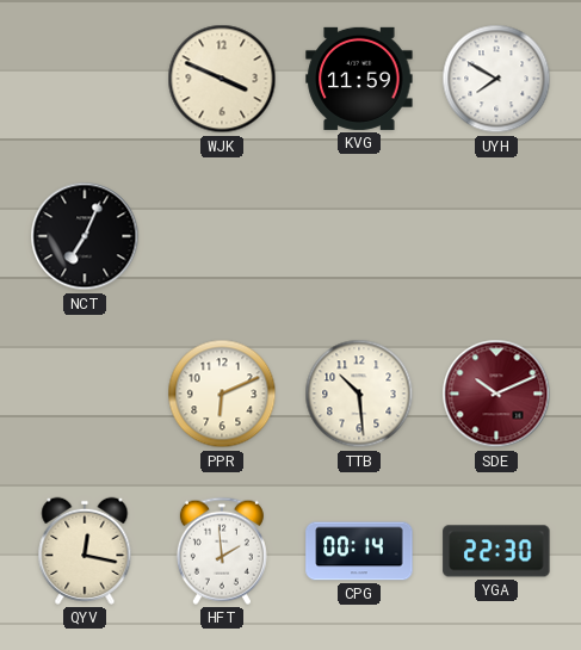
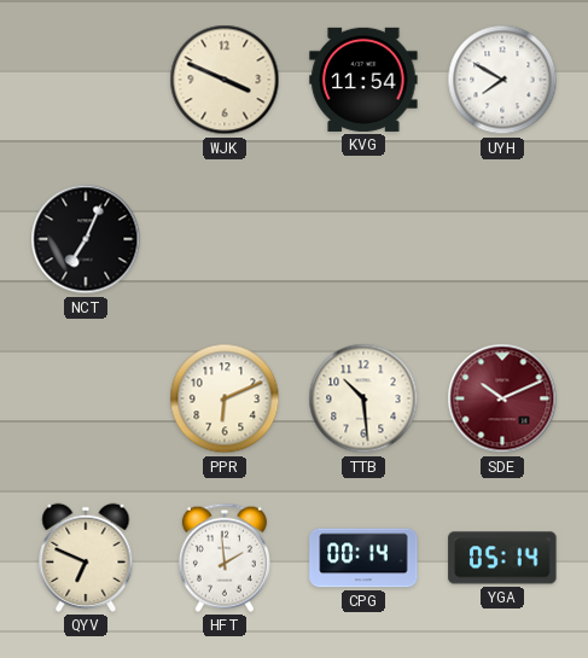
KVG: 11:59 -> 11:54 (363, 80)
QYV: 12:17 -> 6:49 (86, 558)
YGA: 22:30 -> 05:14 (502, 558)
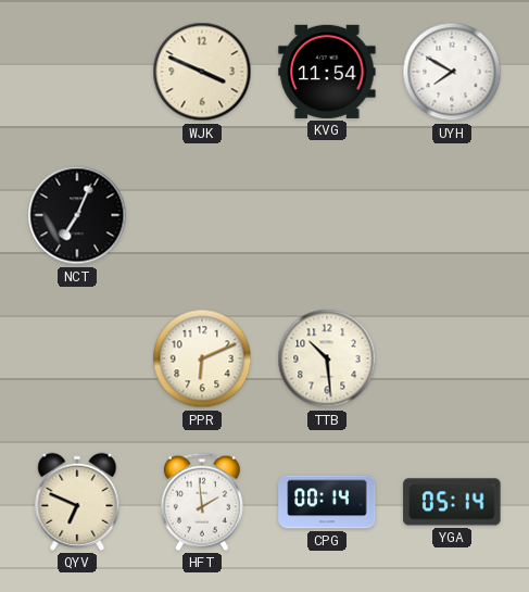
SDE: 10:11 -> none (502, 398)
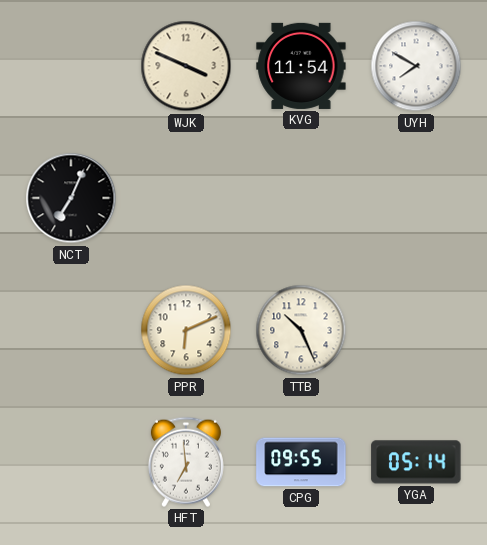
TTB: 10:29 -> 10:26 (301, 330)
QYV: 6:49 -> none (77, 502)
HFT: 1:59 -> 6:59 (186, 462)
CPG: 00:14 -> 09:55 (301, 462)
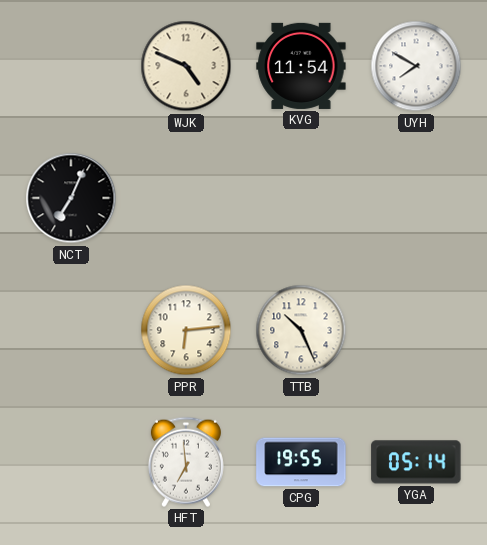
WJK: 3:49 -> 4:49 (186, 66)
PPR: 6:11 -> 6:14 (186, 330)
CPG: 09:55 -> 19:55 (301, 462)
